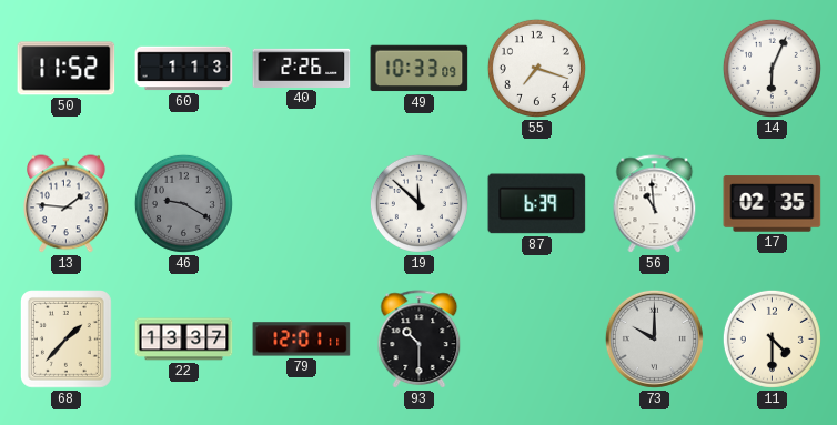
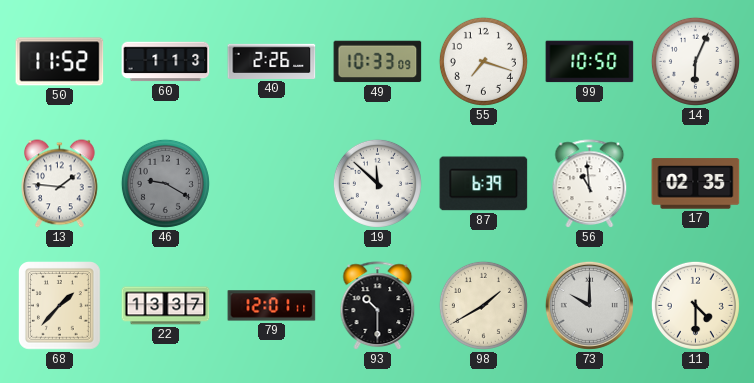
99: none -> 10:50 (590, 62)
98: none -> 1:40 (483, 305)
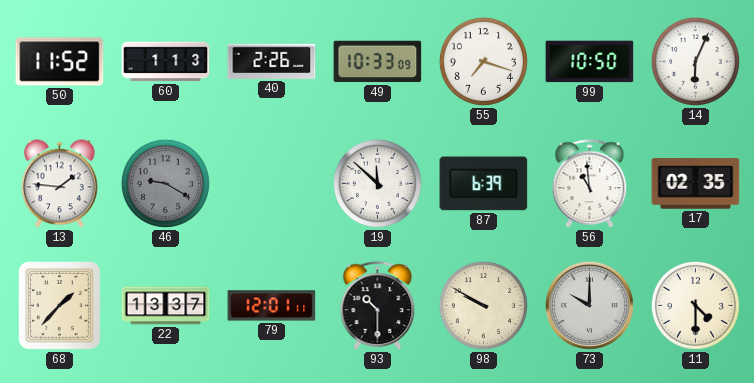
98: 1:40 -> 9:50 (483, 305)
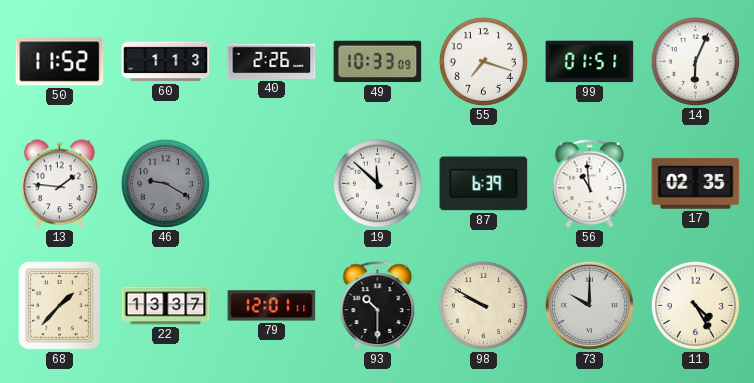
99: 10:50 -> 01:51 (590, 62)
11: 4:30 -> 4:25 (695, 305)
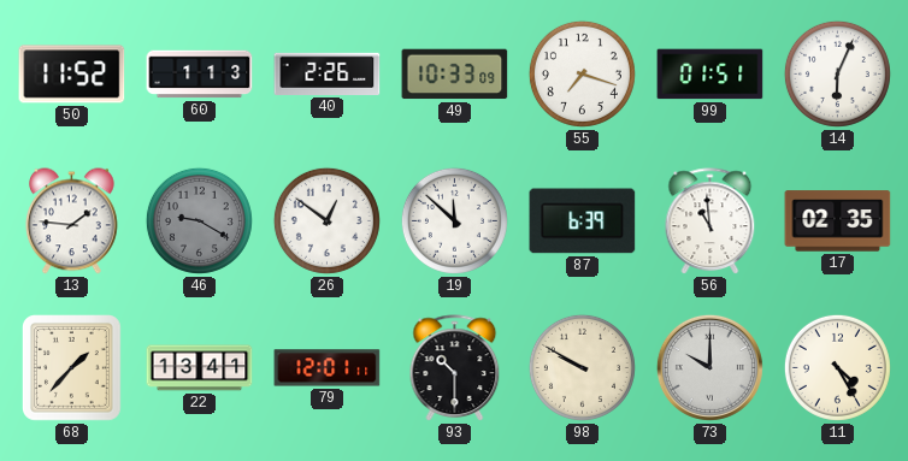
26: none -> 12:51 (326, 220)
22: 13:37 -> 13:41 (200, 368)
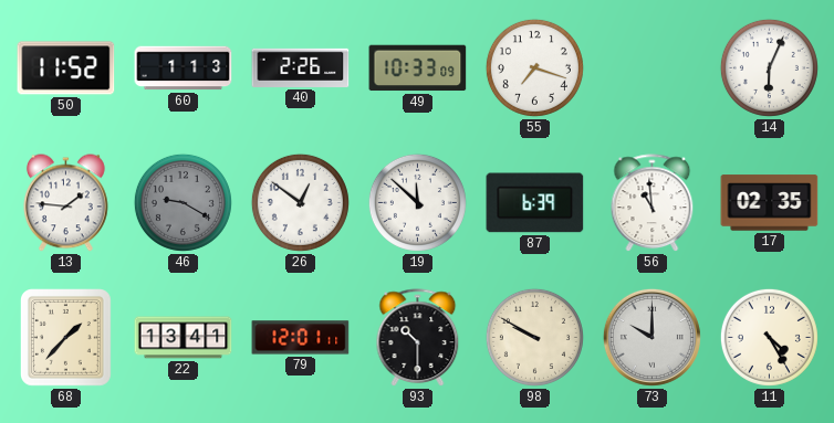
99: 01:51 -> none (711, 75)
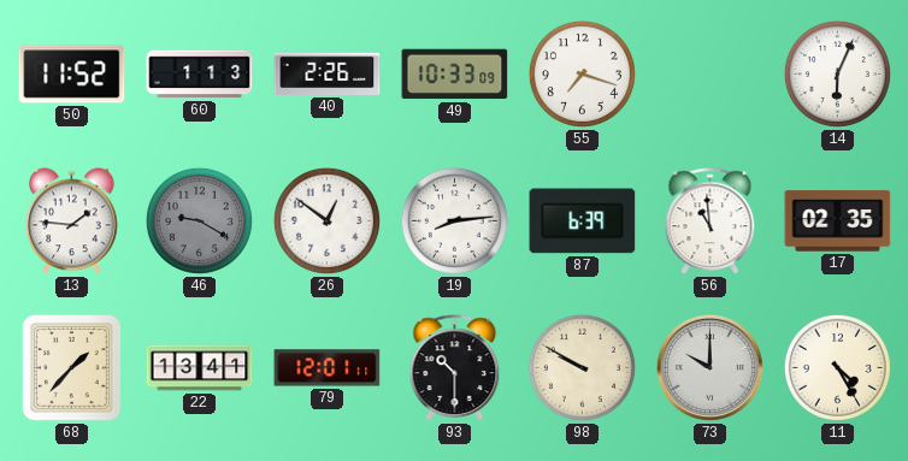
19: 11:52 -> 8:14 (454, 220)
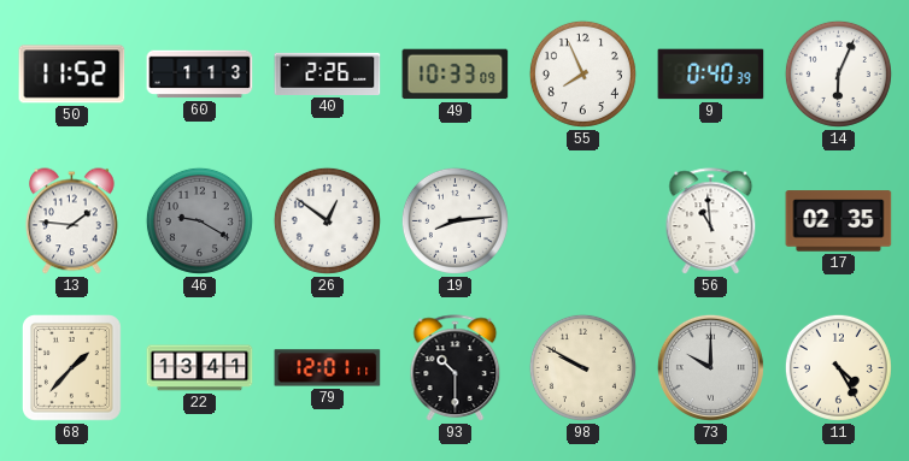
55: 7:18 -> 7:56 (582, 73)
9: none -> 0:40 (711, 75)
87: 6:39 -> none (583, 221)
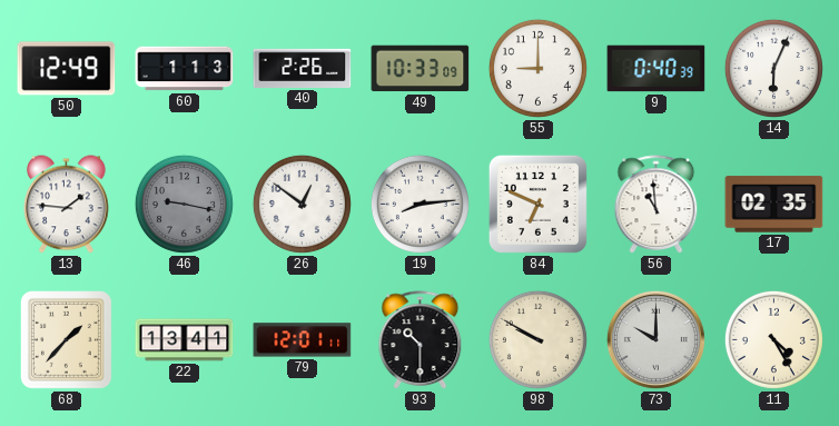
50: 11:52 -> 12:49 (67, 69)
55: 7:56 -> 9:00 (537, 68)
46: 9:20 -> 9:17 (184, 204)
84: none -> 6:49 (537, 204)
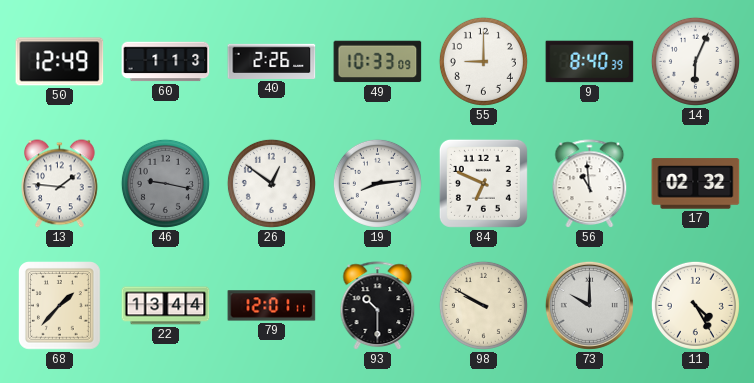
9: 0:40 -> 8:40 (590, 62)
17: 02:35 -> 02:32 (696, 184)
22: 13:41 -> 13:44 (166, 306)
